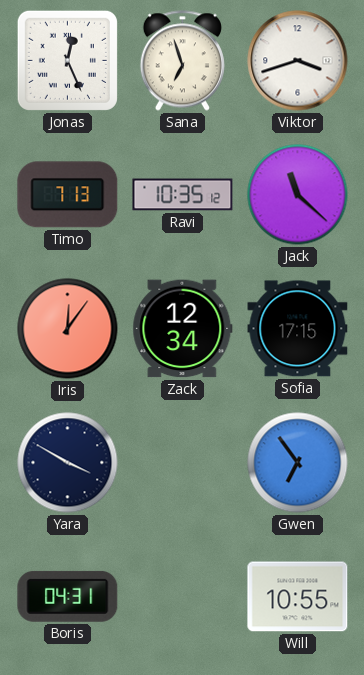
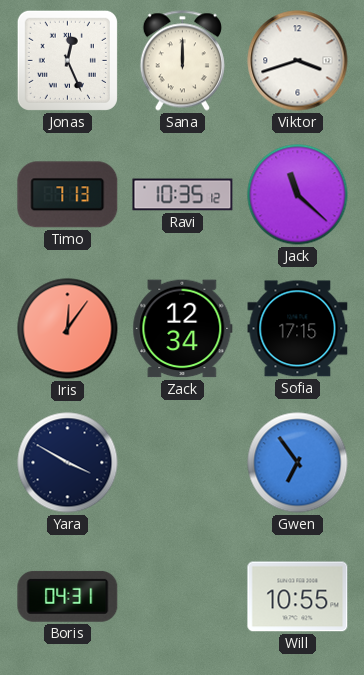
Sana: 6:57 -> 12:00 (182, 61)
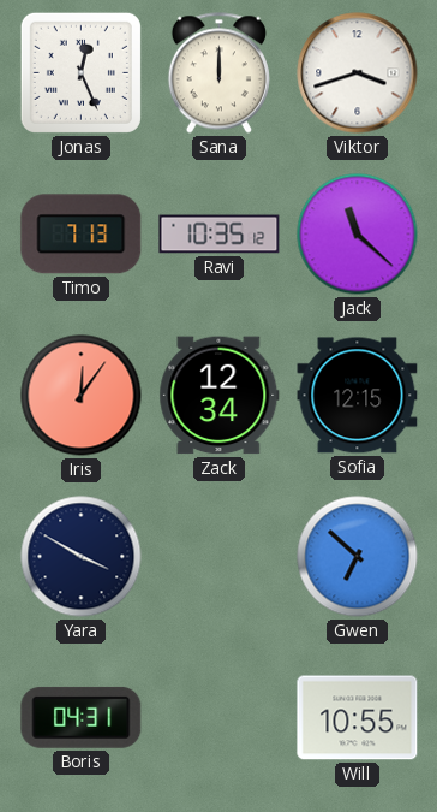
Sofia: 17:15 -> 12:15 (358, 396)
Gwen: 6:54 -> 6:52 (358, 557)
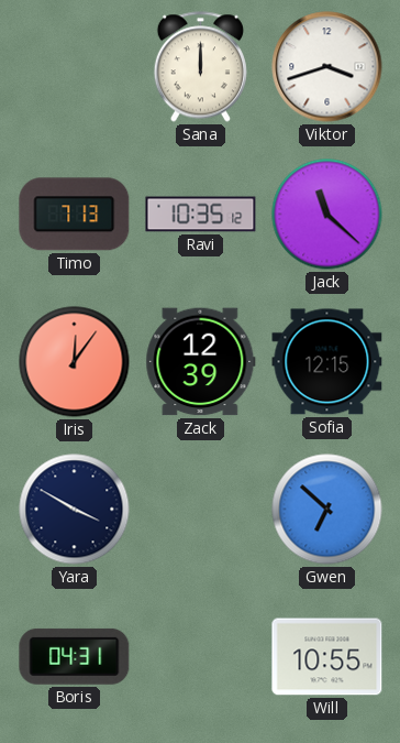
Jonas: 12:26 -> none (80, 72)
Zack: 12:34 -> 12:39 (201, 362)
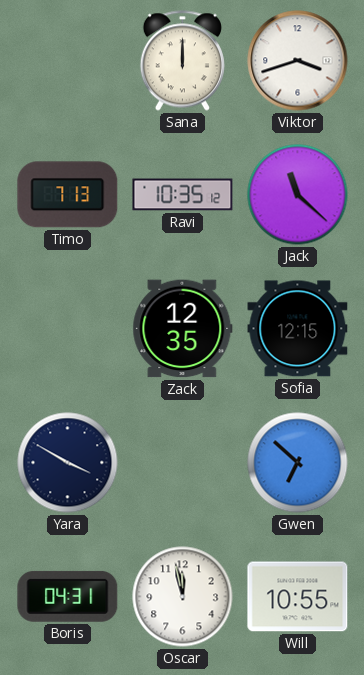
Iris: 12:06 -> none (75, 362)
Zack: 12:39 -> 12:35 (183, 329)
Oscar: none -> 11:58 (183, 597)
